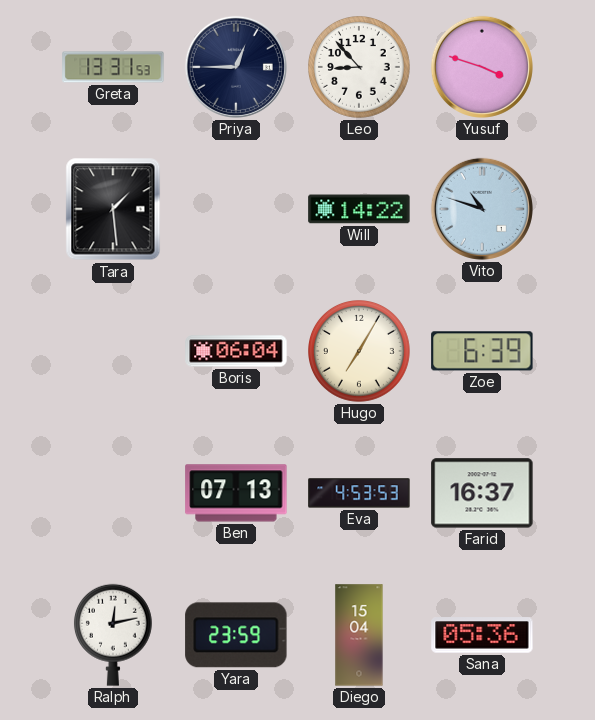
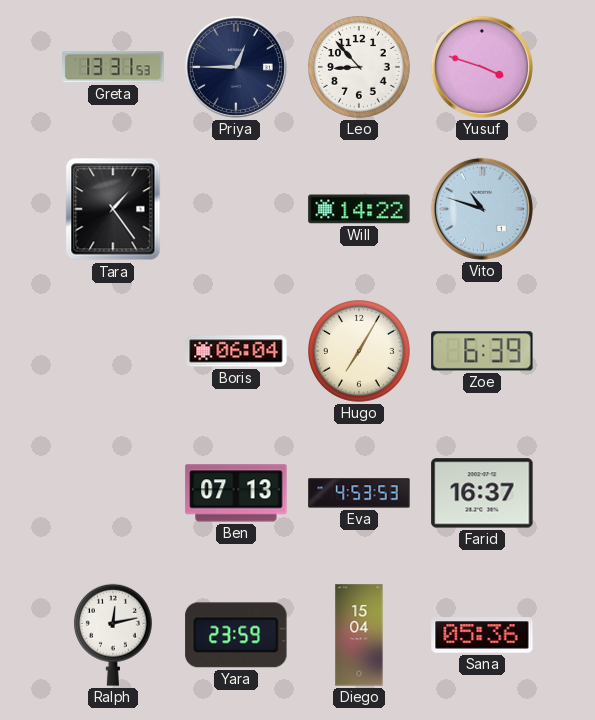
Tara: 1:29 -> 1:24 (113, 209)
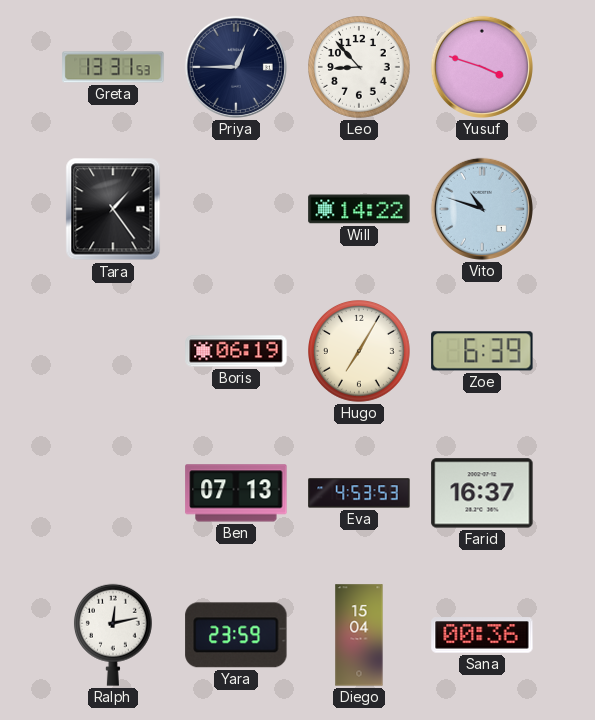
Boris: 06:04 -> 06:19 (236, 351)
Sana: 05:36 -> 00:36 (482, 635)
